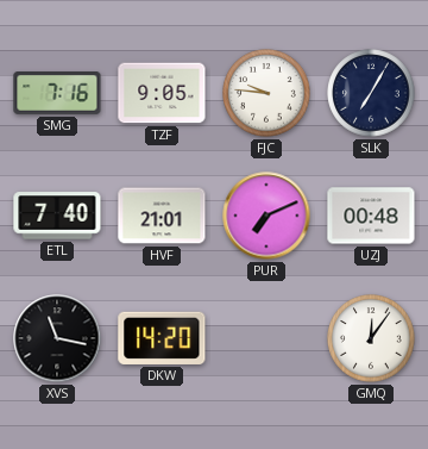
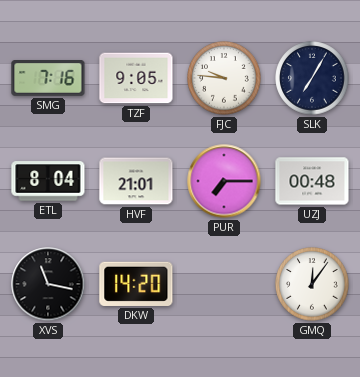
ETL: 7:40 -> 8:04 (48, 181)
PUR: 7:11 -> 7:15 (224, 181)
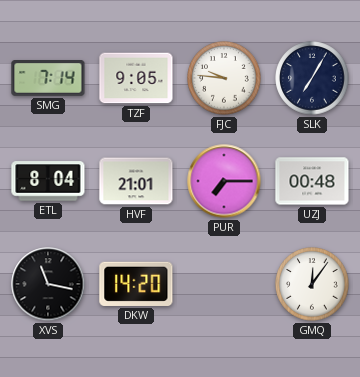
SMG: 7:16 -> 7:14 (48, 79)
